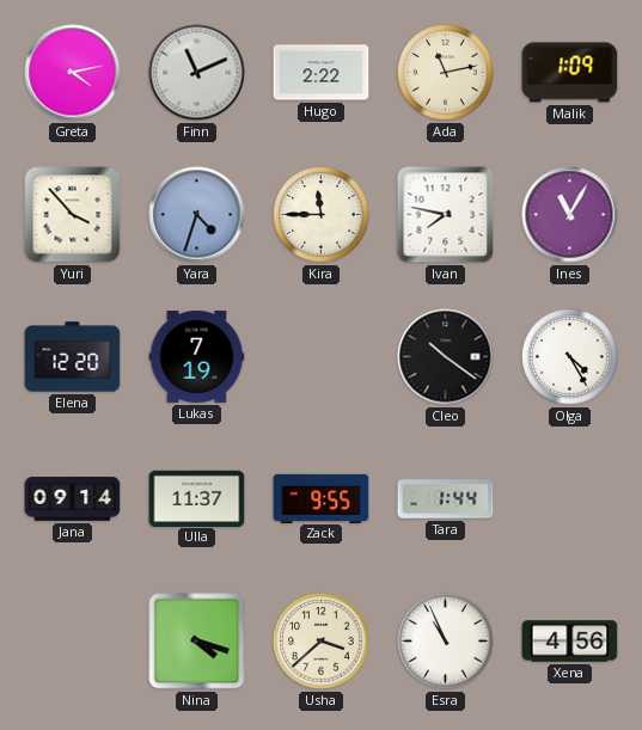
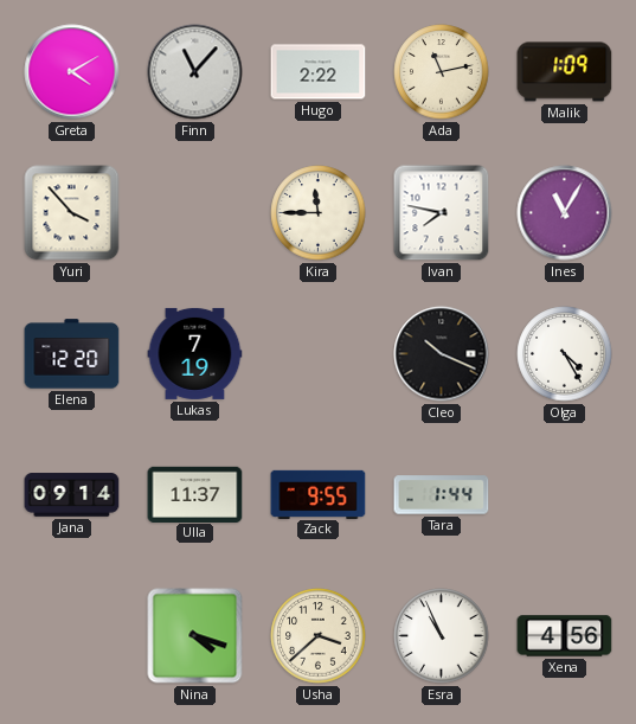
Greta: 4:13 -> 4:10 (72, 72)
Finn: 11:11 -> 11:07 (195, 72)
Yara: 4:33 -> none (197, 215)
Cleo: 10:21 -> 10:19 (442, 354)
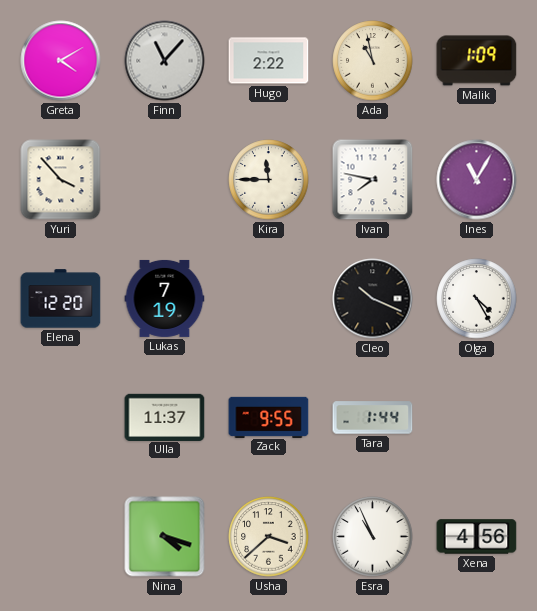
Ada: 11:13 -> 10:58 (373, 61)
Jana: 09:14 -> none (72, 495)
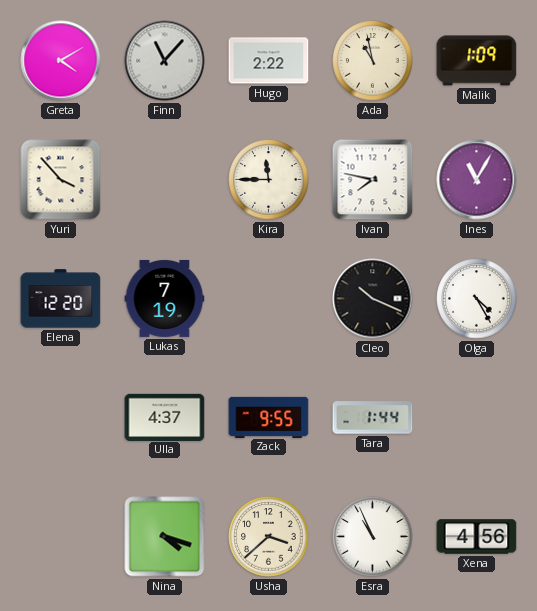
Ulla: 11:37 -> 4:37 (165, 417)
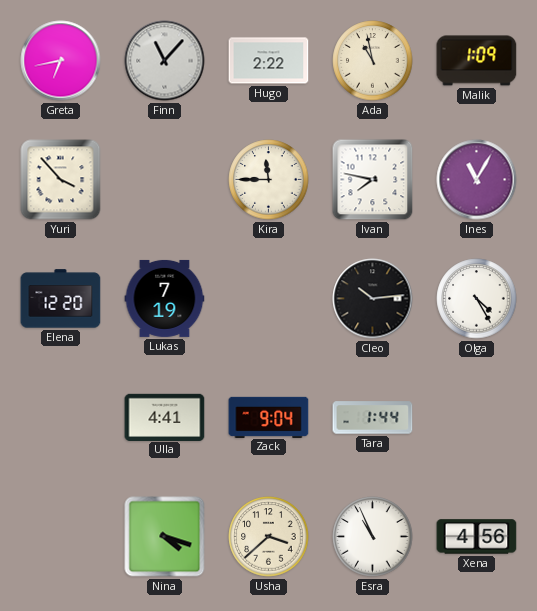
Greta: 4:10 -> 6:43 (61, 61)
Cleo: 10:19 -> 10:14 (373, 299)
Ulla: 4:37 -> 4:41 (165, 417)
Zack: 9:55 -> 9:04 (269, 417)
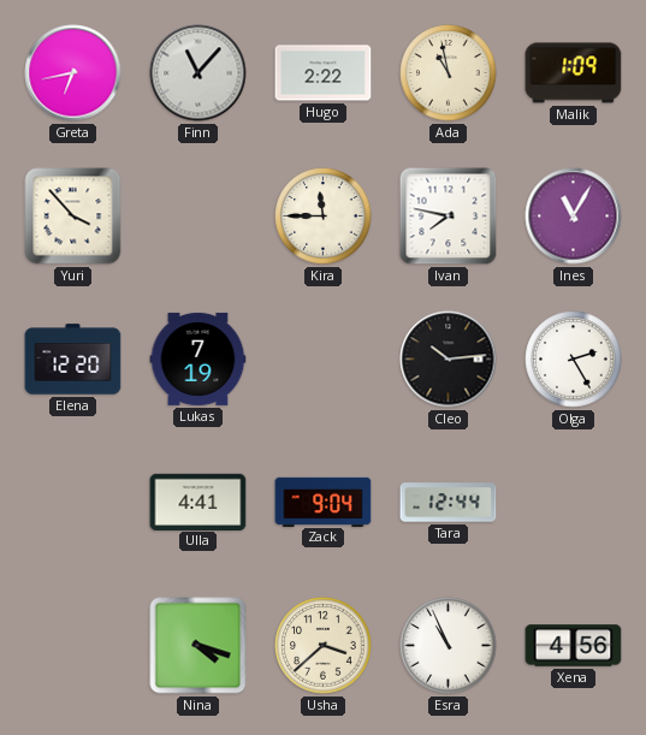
Olga: 4:25 -> 2:25 (574, 360)
Tara: 1:44 -> 12:44 (449, 503)
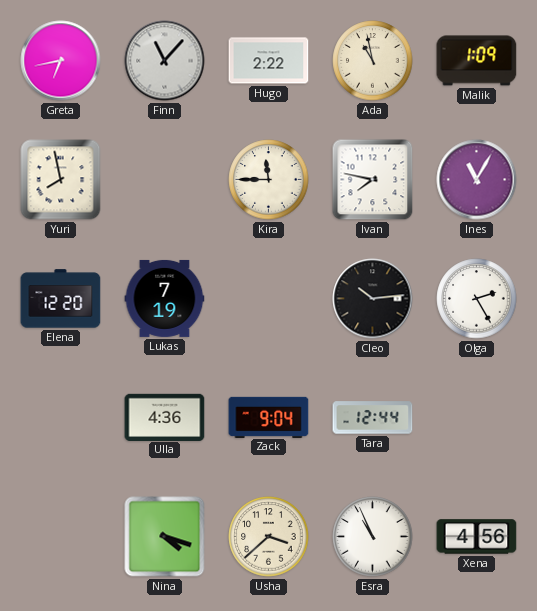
Yuri: 3:53 -> 7:58 (61, 180)
Ulla: 4:41 -> 4:36 (165, 417)
